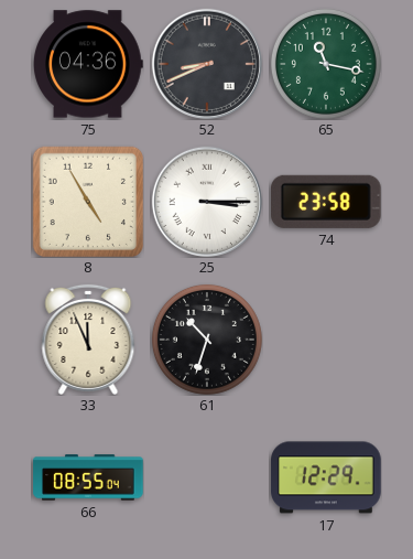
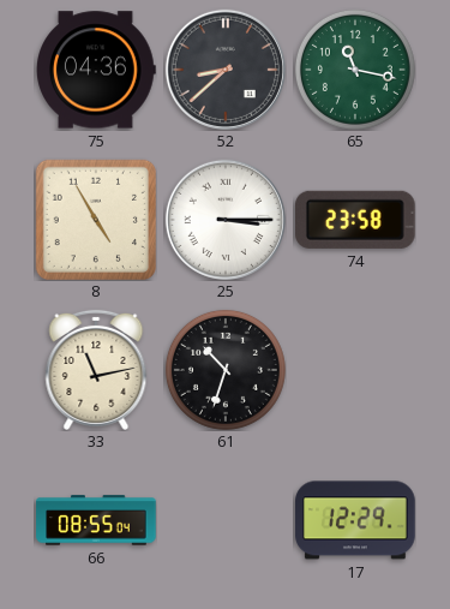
52: 8:41 -> 8:38 (226, 70)
33: 11:56 -> 11:13 (96, 370)
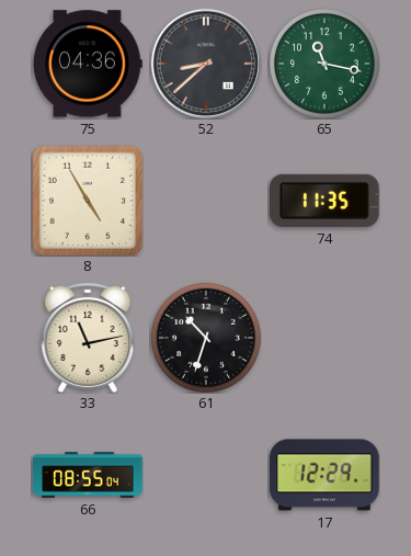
25: 3:15 -> none (226, 220)
74: 23:58 -> 11:35 (326, 201)
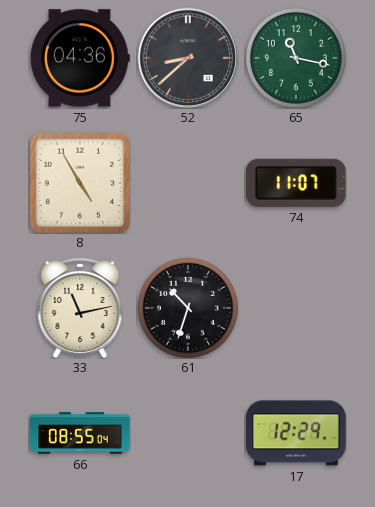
74: 11:35 -> 11:07 (297, 183)
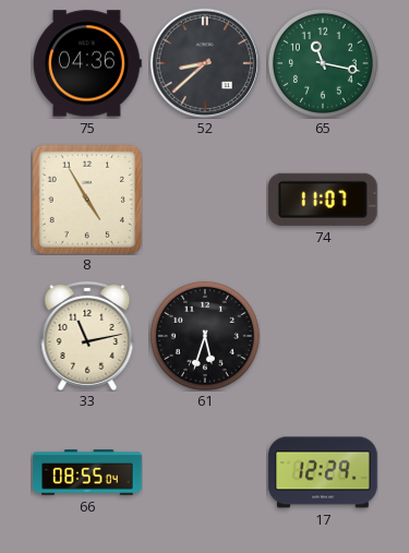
61: 10:33 -> 5:33 (205, 336)
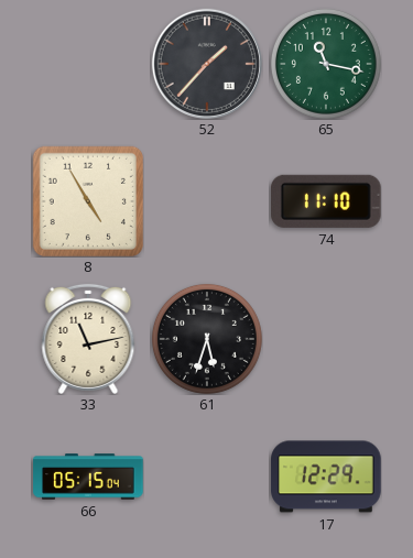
75: 04:36 -> none (88, 63)
52: 8:38 -> 1:37 (207, 64)
74: 11:07 -> 11:10 (327, 201)
66: 08:55 -> 05:15 (88, 477)
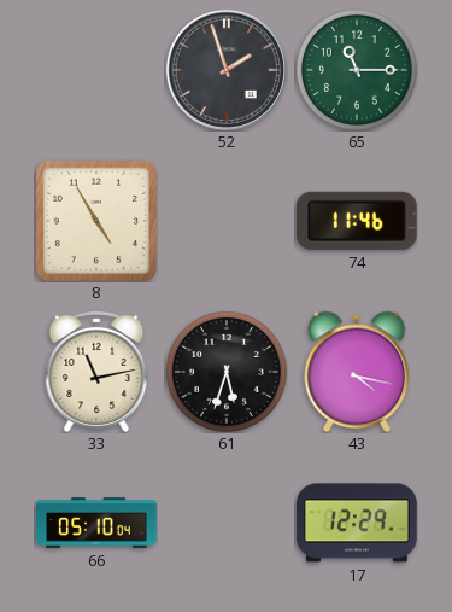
52: 1:37 -> 1:57 (227, 70)
65: 11:17 -> 11:15 (357, 70)
74: 11:10 -> 11:46 (358, 221)
43: none -> 4:17 (357, 372)
66: 05:15 -> 05:10 (96, 523)
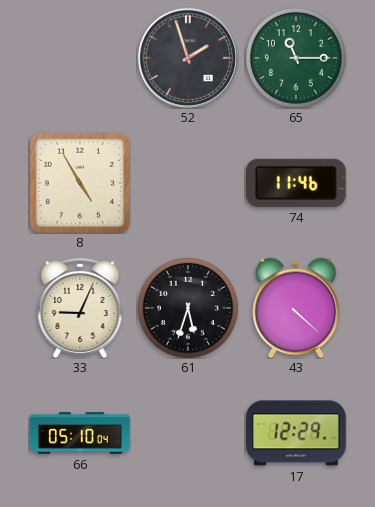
33: 11:13 -> 9:04 (80, 308)
43: 4:17 -> 4:22 (296, 308)
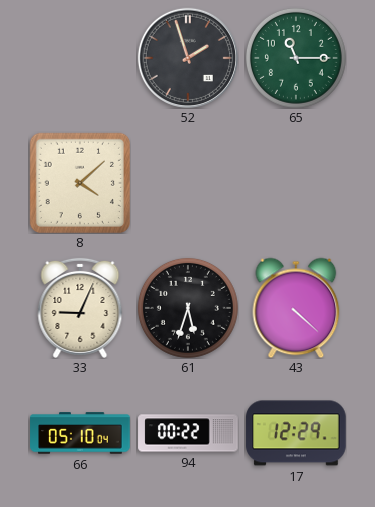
8: 4:55 -> 4:08 (80, 183)
74: 11:46 -> none (297, 183)
94: none -> 00:22 (188, 433)
